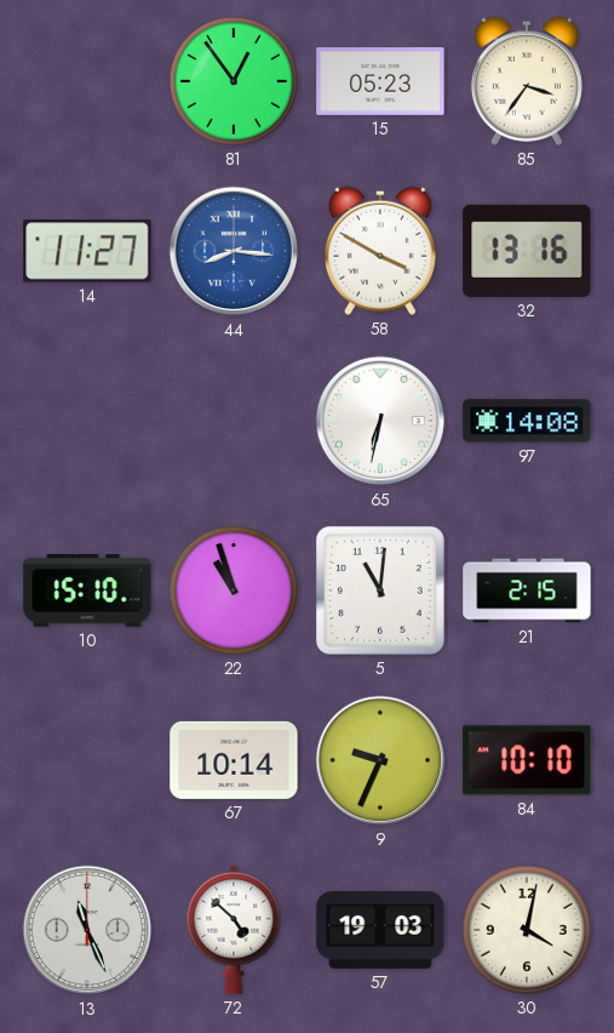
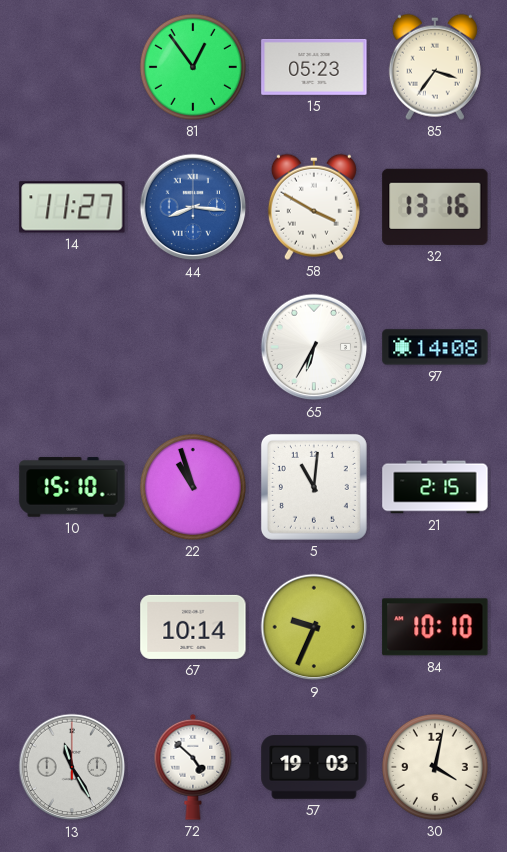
65: 6:32 -> 6:35 (314, 347)
13: 11:26 -> 11:25 (72, 767)
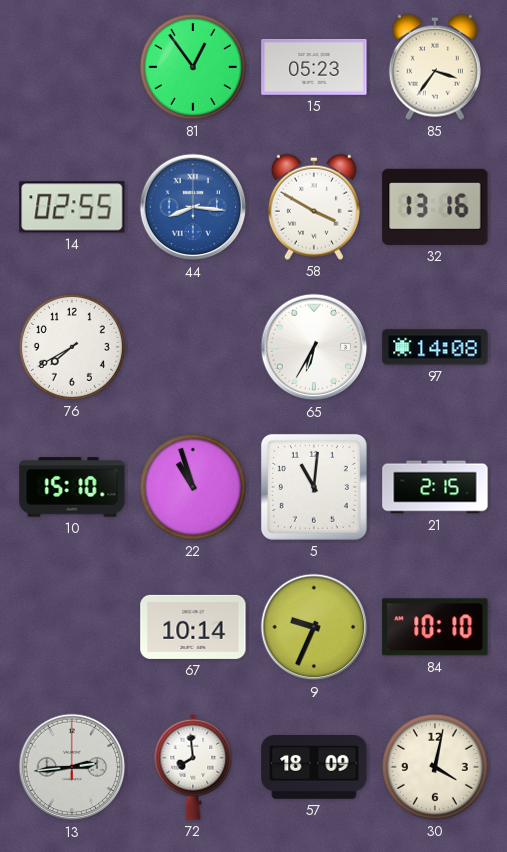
14: 11:27 -> 02:55 (72, 207)
76: none -> 7:40 (72, 347)
13: 11:25 -> 2:44 (72, 767)
72: 4:52 -> 7:59 (193, 767)
57: 19:03 -> 18:09 (314, 768)
